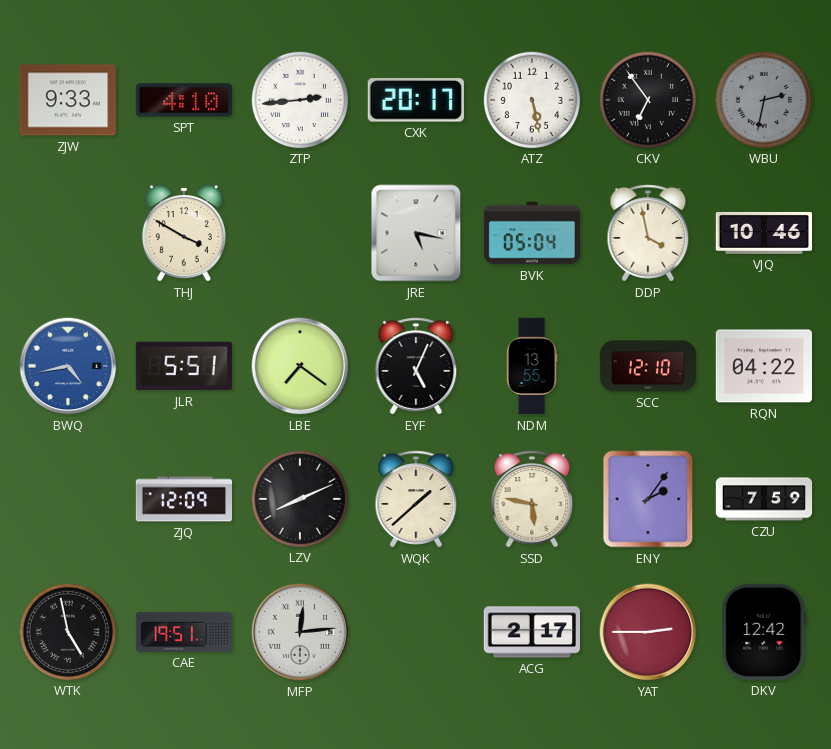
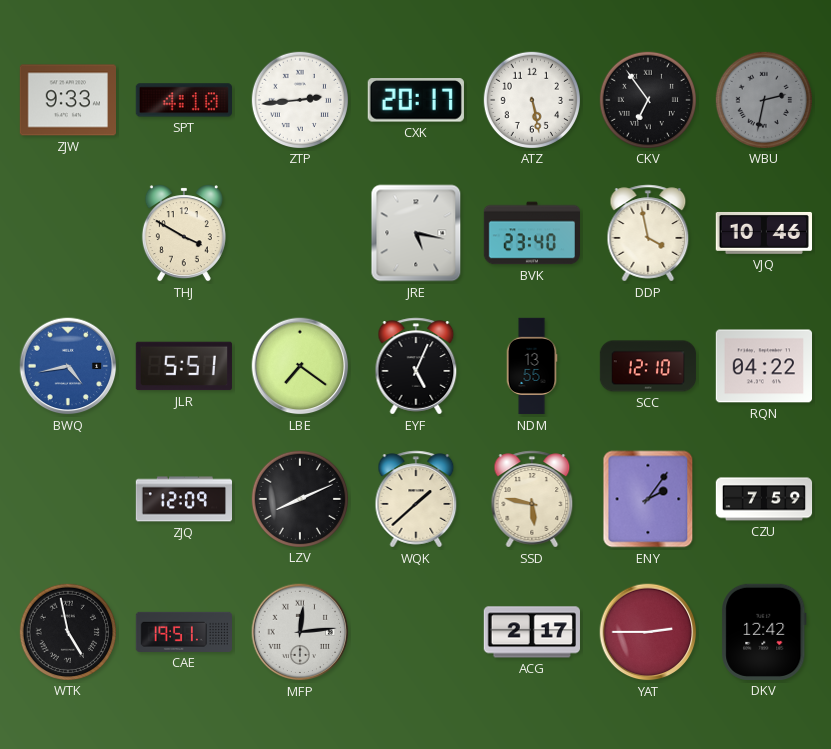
BVK: 05:04 -> 23:40 (531, 233)
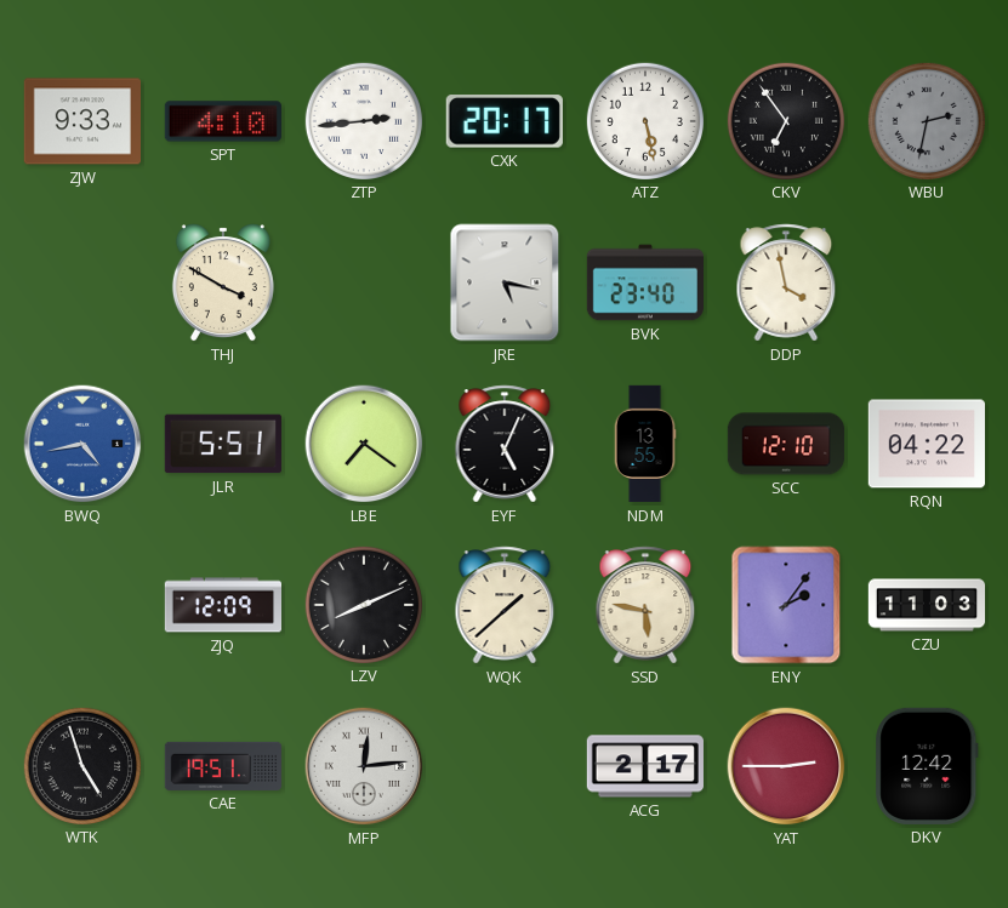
VJQ: 10:46 -> none (763, 233)
CZU: 7:59 -> 11:03 (927, 605)
WTK: 4:58 -> 4:57 (81, 765)
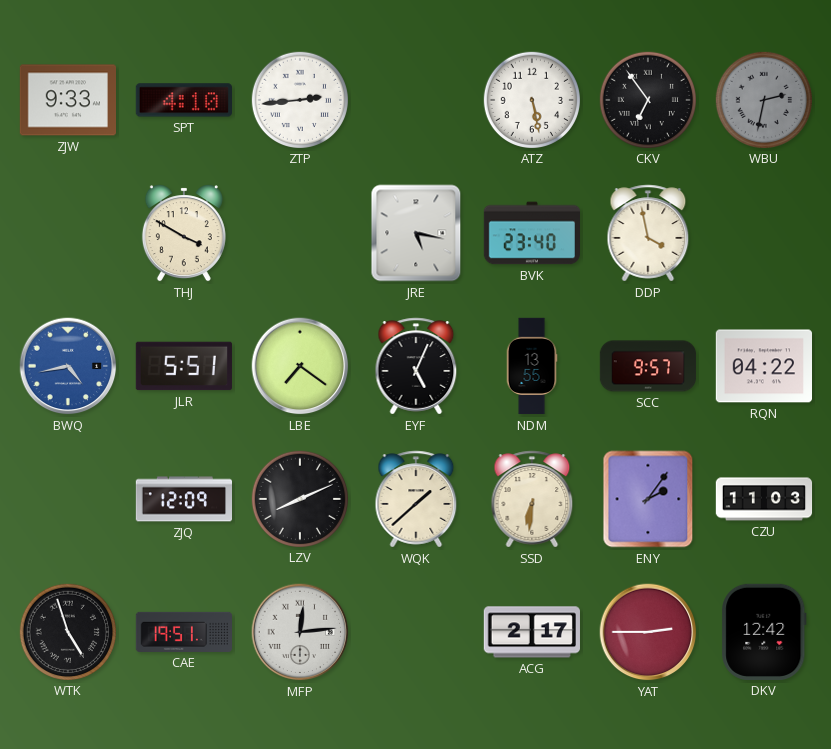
CXK: 20:17 -> none (505, 121)
SCC: 12:10 -> 9:57 (648, 366)
SSD: 5:47 -> 6:31 (532, 499)
